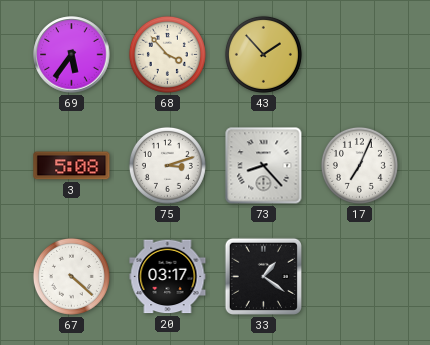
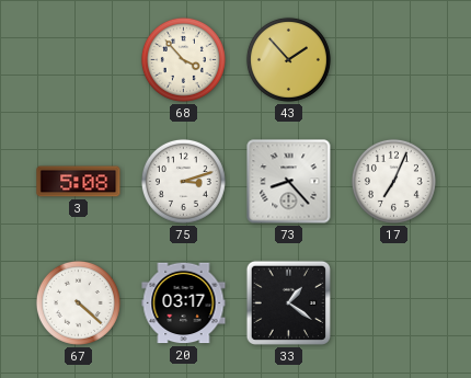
69: 5:36 -> none (72, 55)
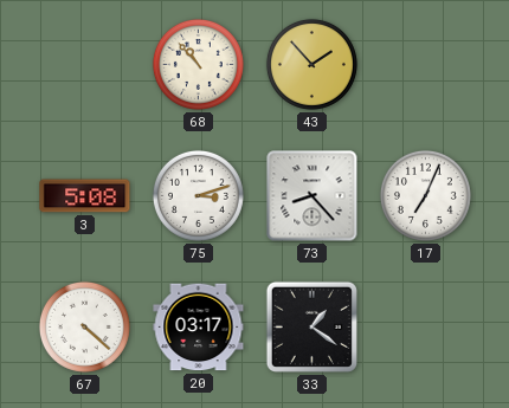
68: 3:53 -> 10:53 (198, 64)
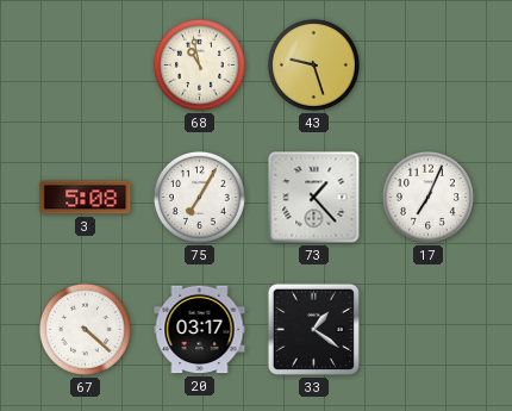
68: 10:53 -> 10:58 (199, 64)
43: 1:53 -> 9:27 (313, 64)
75: 3:12 -> 7:05 (199, 197)
73: 8:23 -> 1:23 (314, 198)
